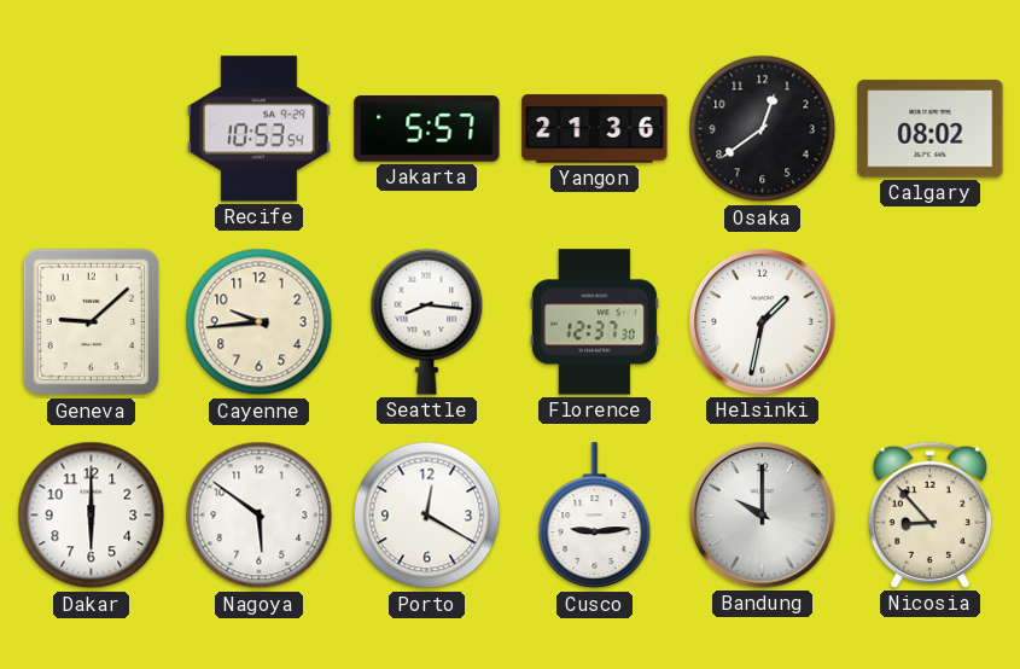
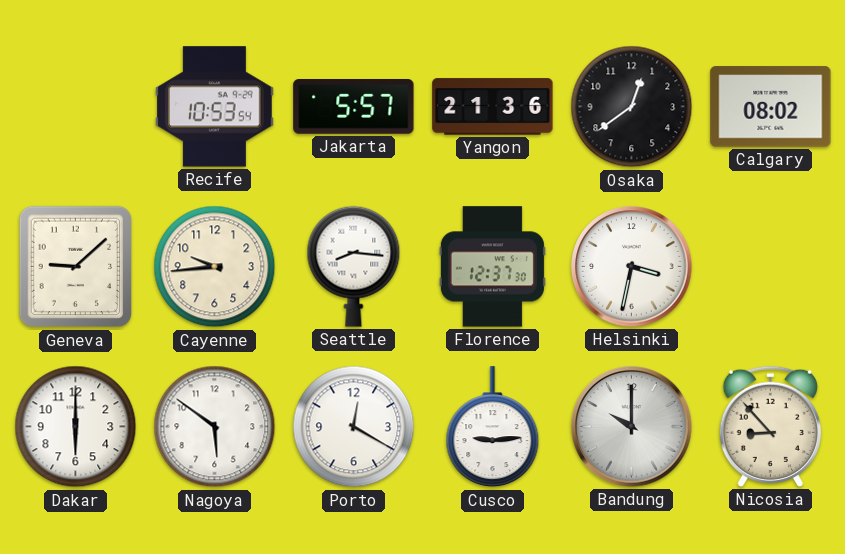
Helsinki: 1:32 -> 3:32 (632, 267)
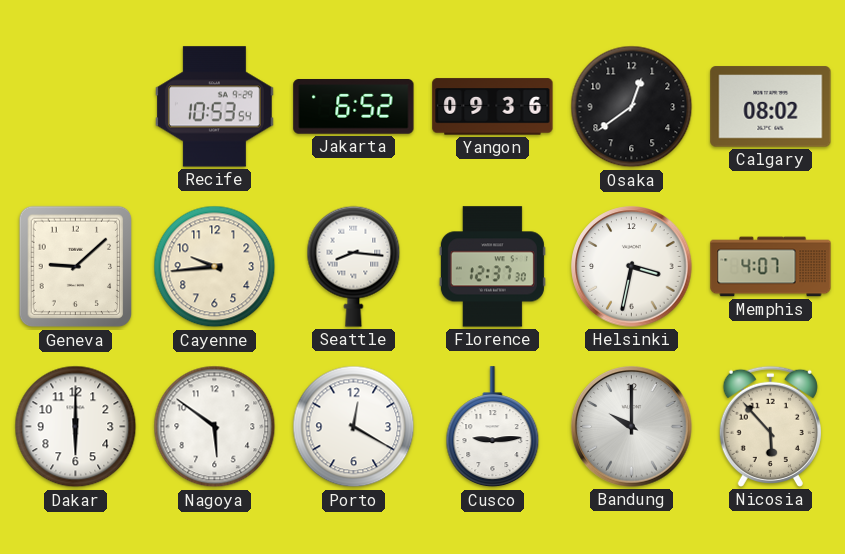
Jakarta: 5:57 -> 6:52 (354, 107)
Yangon: 21:36 -> 09:36 (493, 107)
Memphis: none -> 4:07 (771, 267)
Nicosia: 8:53 -> 5:53 (770, 426)
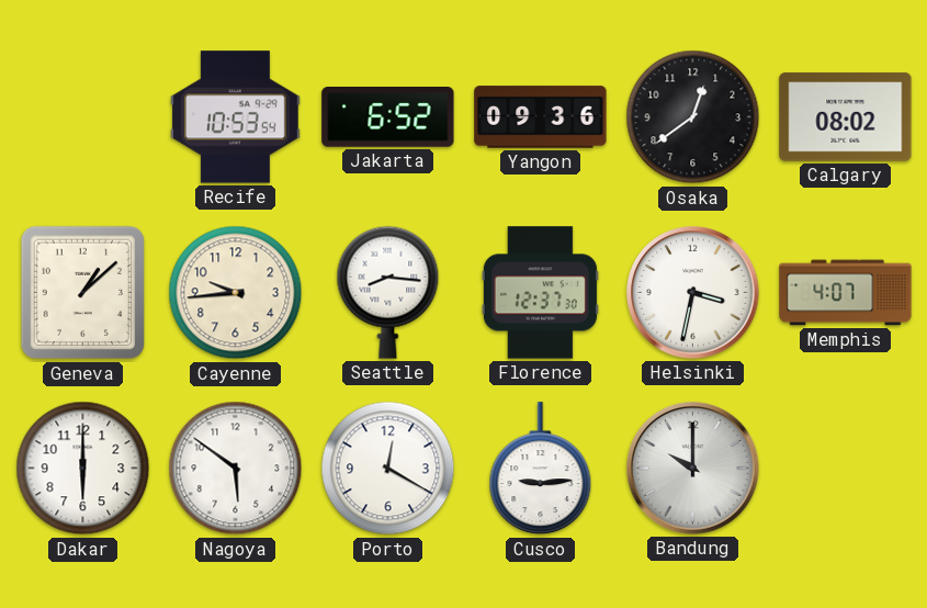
Geneva: 9:08 -> 1:08 (83, 293)
Nicosia: 5:53 -> none (770, 426)
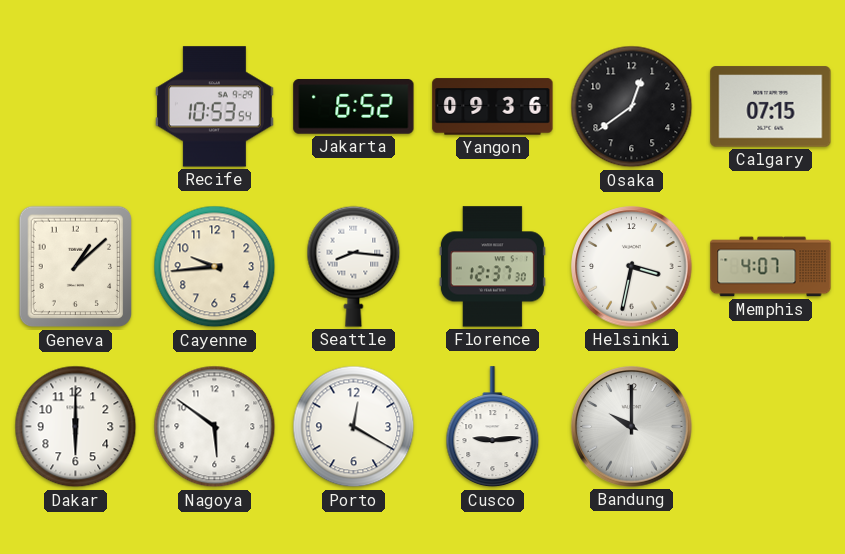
Calgary: 08:02 -> 07:15 (771, 107)
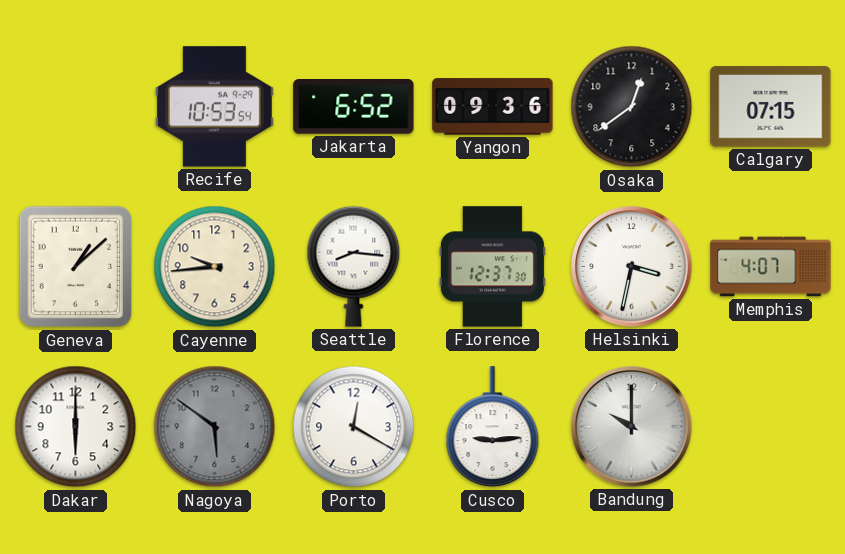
Nagoya dial: white -> grey (215, 427)
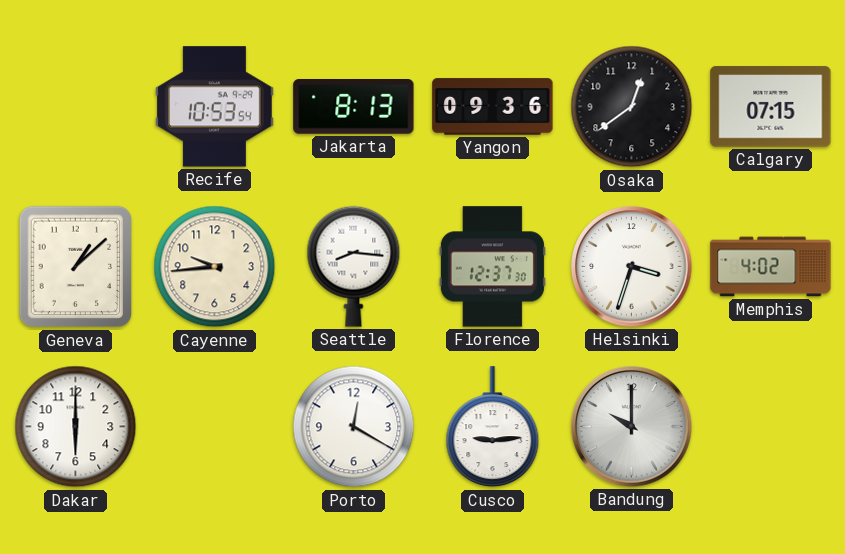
Jakarta: 6:52 -> 8:13 (354, 107)
Helsinki: 3:32 -> 3:33 (632, 267)
Memphis: 4:07 -> 4:02 (771, 267)
Nagoya: 5:51 -> none (215, 427)
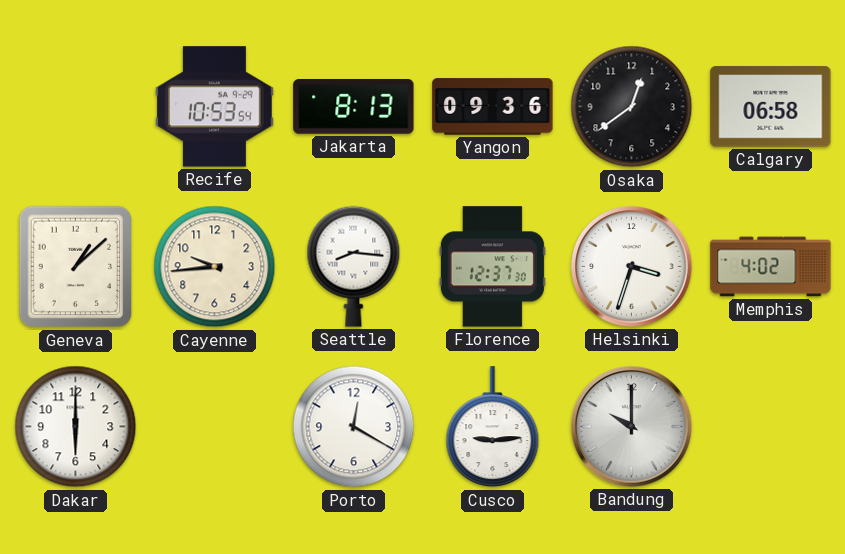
Calgary: 07:15 -> 06:58 (771, 107)
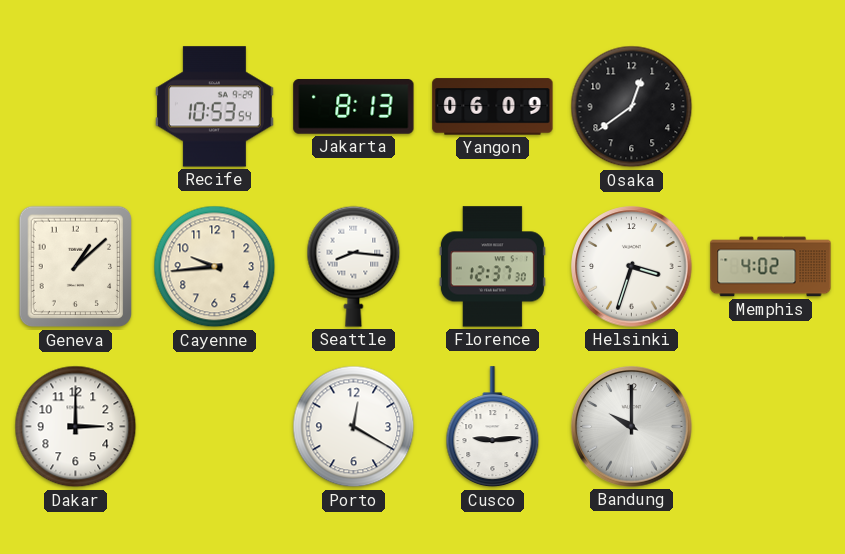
Yangon: 09:36 -> 06:09 (493, 107)
Calgary: 06:58 -> none (771, 107)
Dakar: 6:00 -> 3:00 (76, 427)
